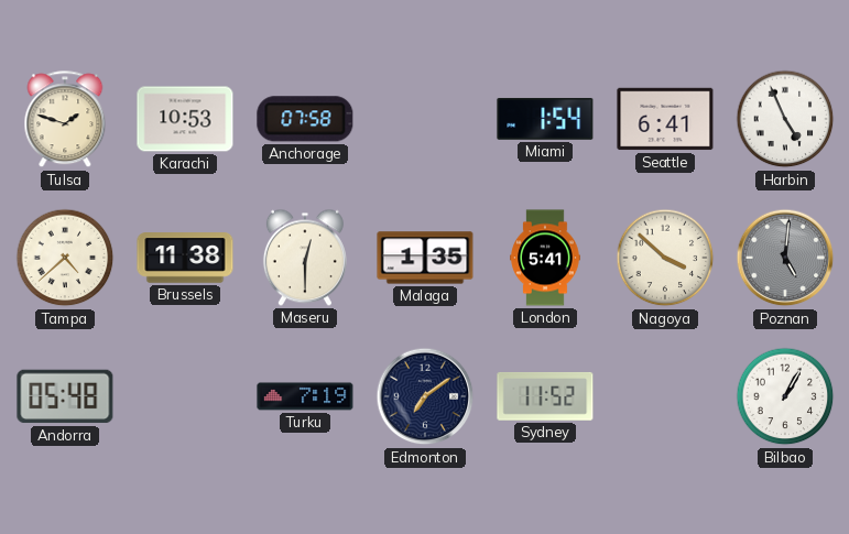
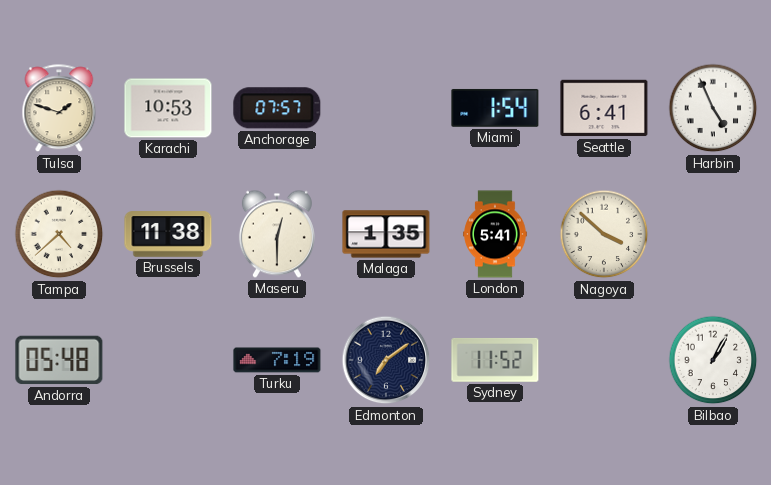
Anchorage: 07:58 -> 07:57 (277, 108)
Poznan: 5:01 -> none (785, 258)
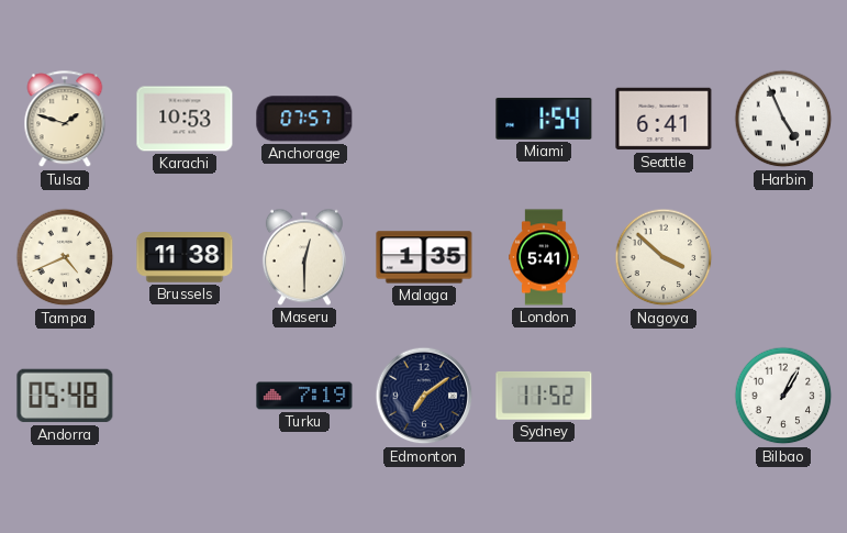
Tampa: 4:38 -> 4:41 (65, 257)
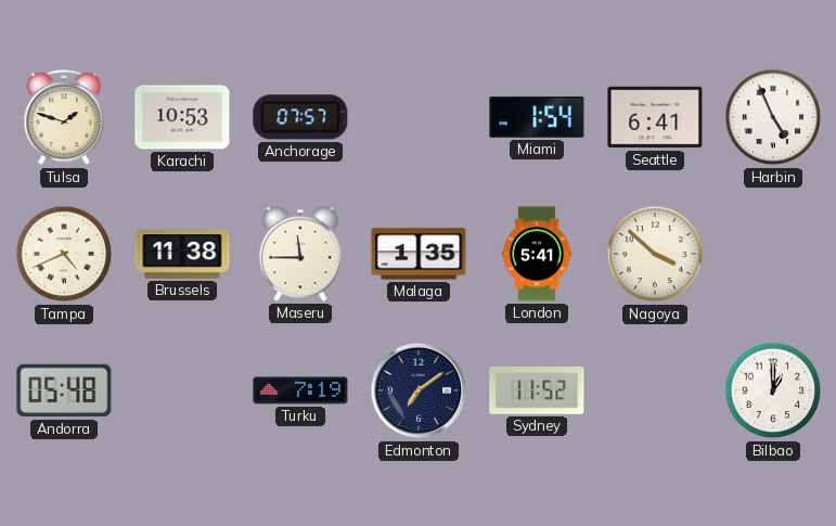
Maseru: 12:30 -> 11:45 (300, 254)
Bilbao: 1:05 -> 1:00 (773, 390)
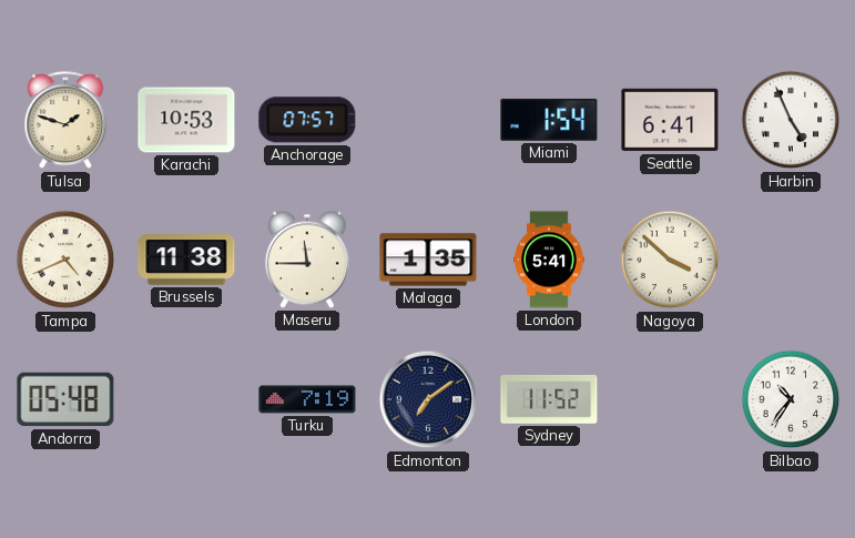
Bilbao: 1:00 -> 10:36 (791, 399)
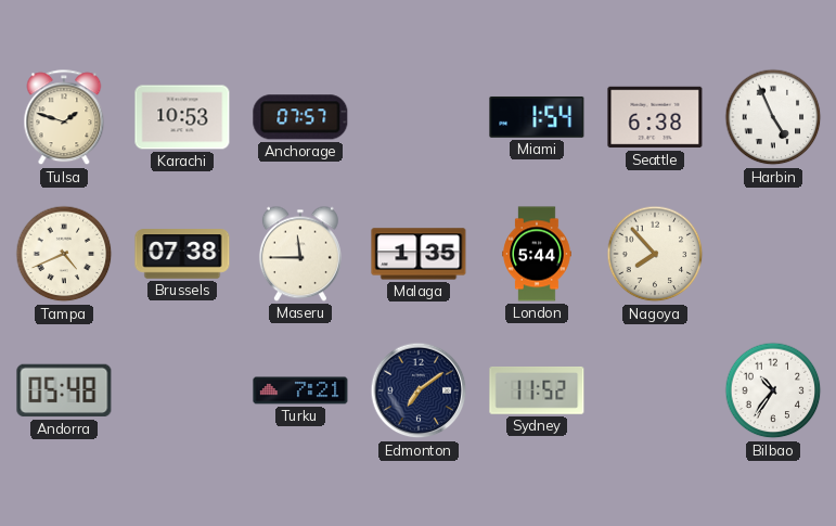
Seattle: 6:41 -> 6:38 (655, 117)
Brussels: 11:38 -> 07:38 (182, 254)
London: 5:41 -> 5:44 (537, 254)
Nagoya: 3:52 -> 7:53 (655, 254)
Turku: 7:19 -> 7:21 (300, 390)
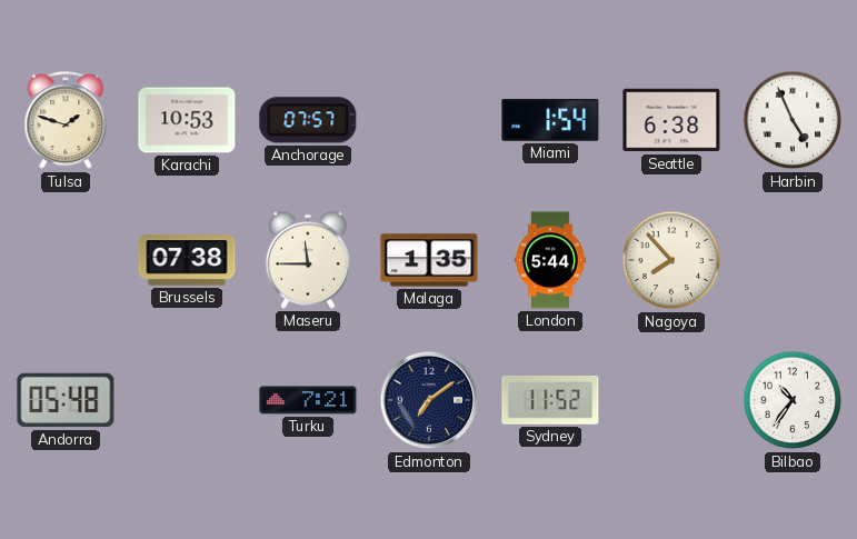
Tampa: 4:41 -> none (64, 254)
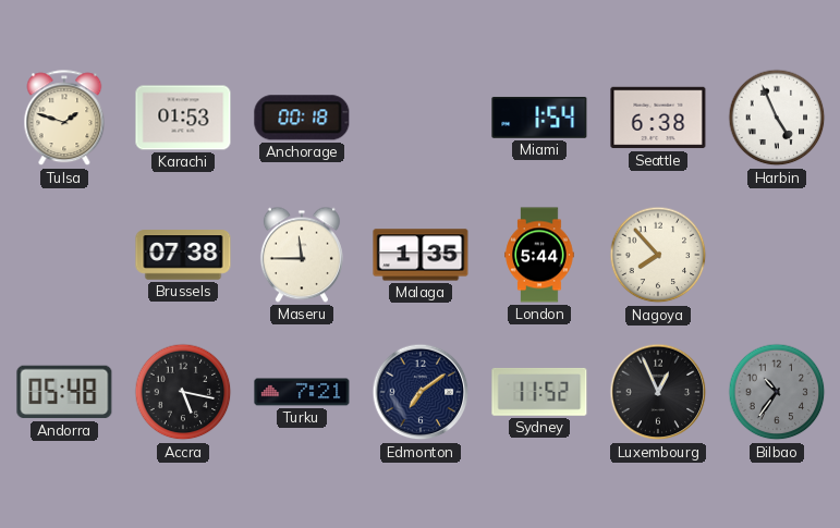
Karachi: 10:53 -> 01:53 (183, 118)
Anchorage: 07:57 -> 00:18 (302, 118)
Accra: none -> 5:17 (183, 392)
Luxembourg: none -> 12:56 (658, 392)
Bilbao dial: white -> grey (777, 392)
